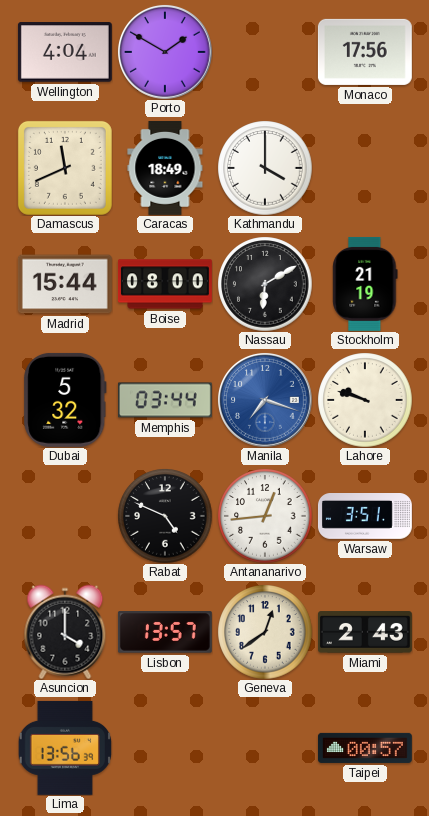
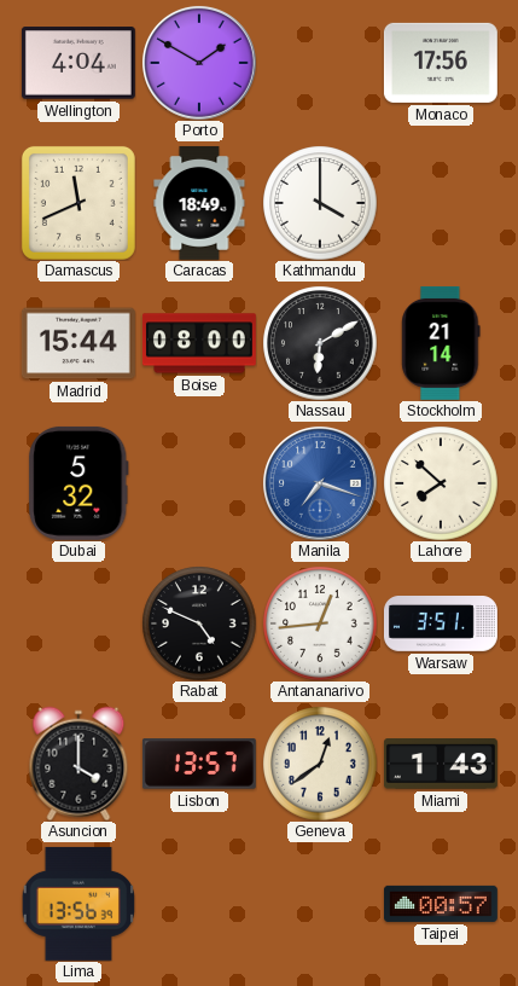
Stockholm: 21:19 -> 21:14 (441, 343)
Memphis: 03:44 -> none (165, 400)
Lahore: 9:48 -> 7:52 (441, 483)
Miami: 2:43 -> 1:43 (441, 764)
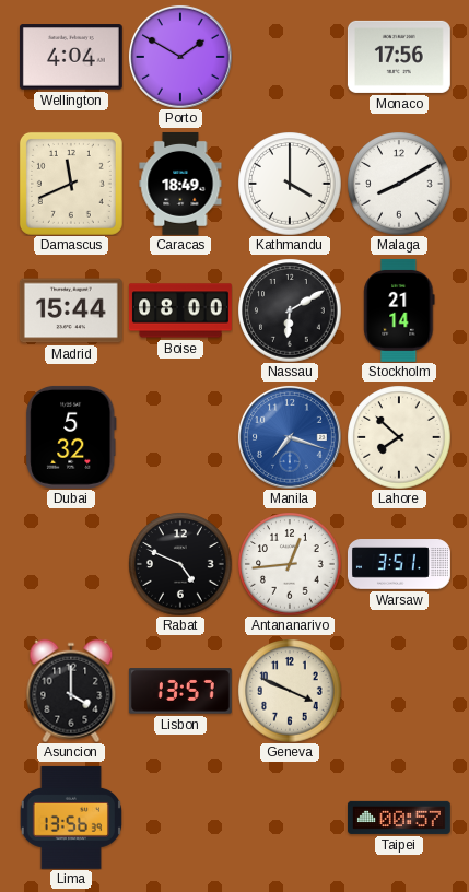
Malaga: none -> 8:10 (399, 184)
Geneva: 12:39 -> 3:49 (290, 691)
Miami: 1:43 -> none (441, 764)
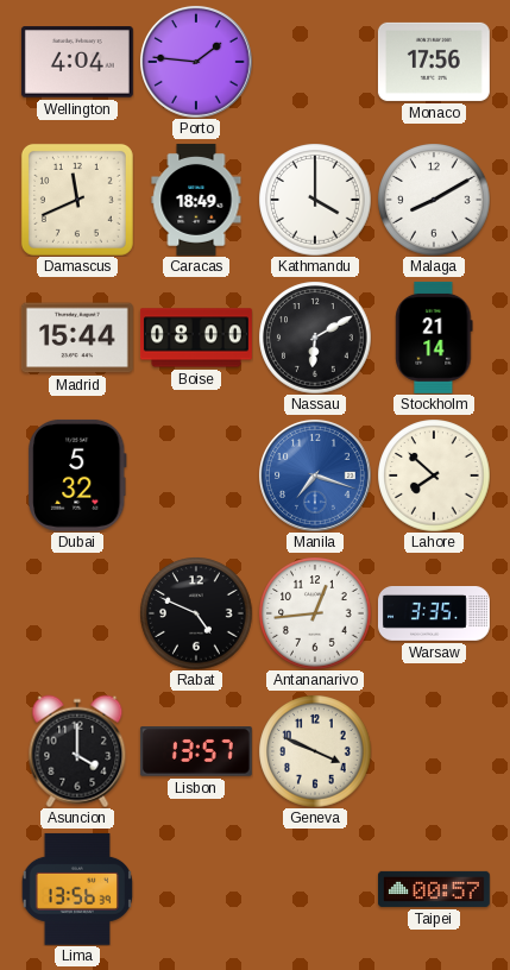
Porto: 1:50 -> 1:46 (196, 62)
Warsaw: 3:51 -> 3:35 (434, 615)
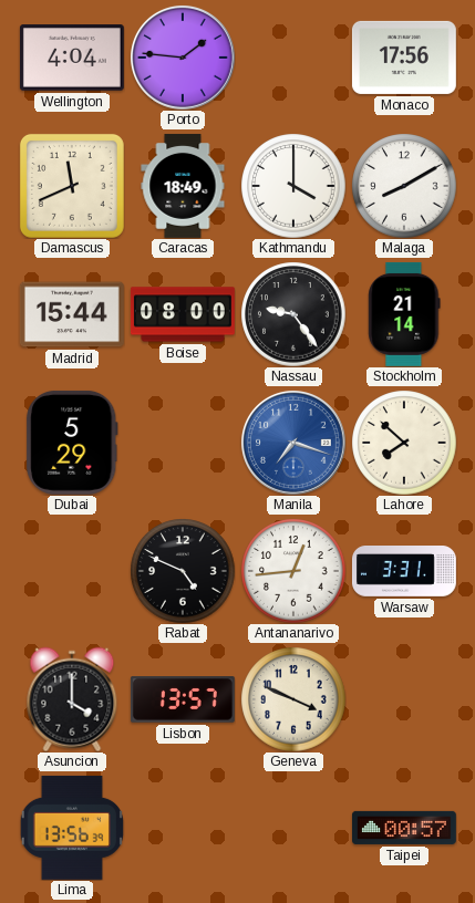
Nassau: 6:10 -> 9:24 (293, 314)
Dubai: 5:32 -> 5:29 (72, 443)
Warsaw: 3:35 -> 3:31 (404, 572)
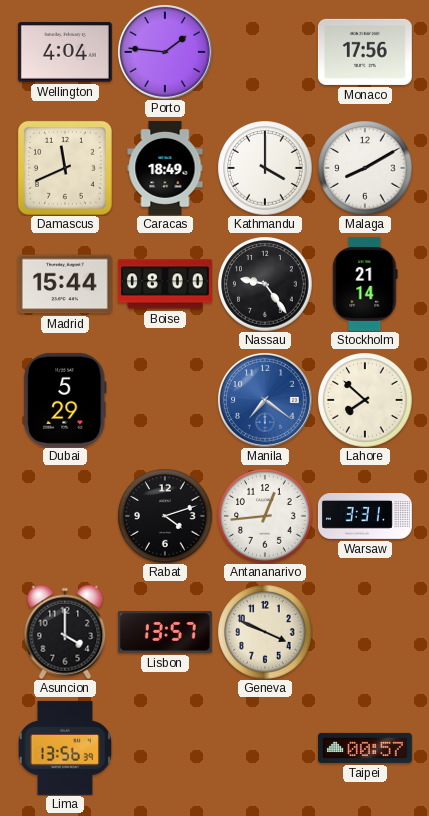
Manila: 7:18 -> 7:21 (265, 400)
Rabat: 4:49 -> 4:12 (165, 516)
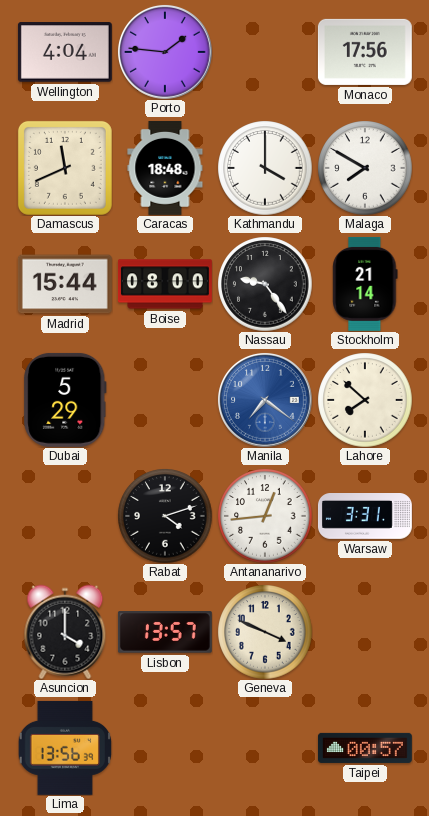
Caracas: 18:49 -> 18:48 (165, 168)
Malaga: 8:10 -> 7:50 (365, 168)
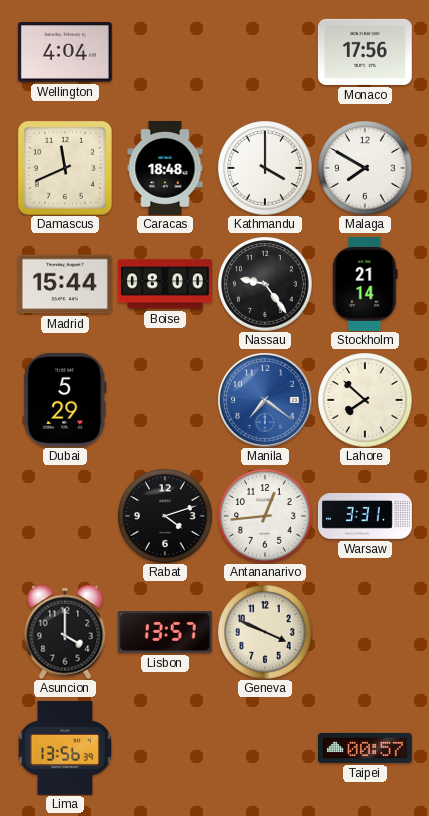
Porto: 1:46 -> none (165, 52)
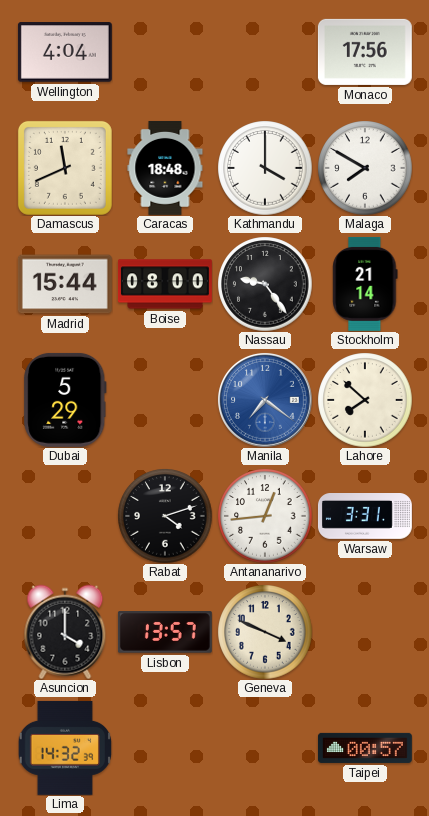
Lima: 13:56 -> 14:32 (64, 748)
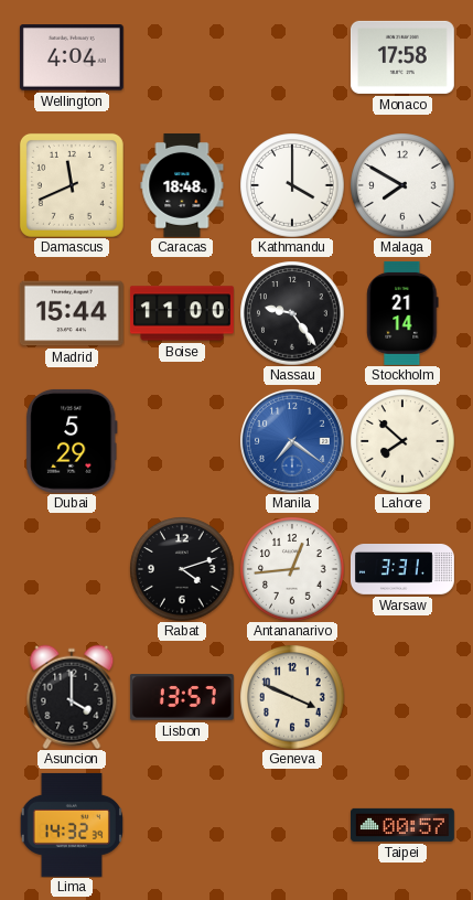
Monaco: 17:56 -> 17:58 (402, 57)
Boise: 08:00 -> 11:00 (182, 313)
